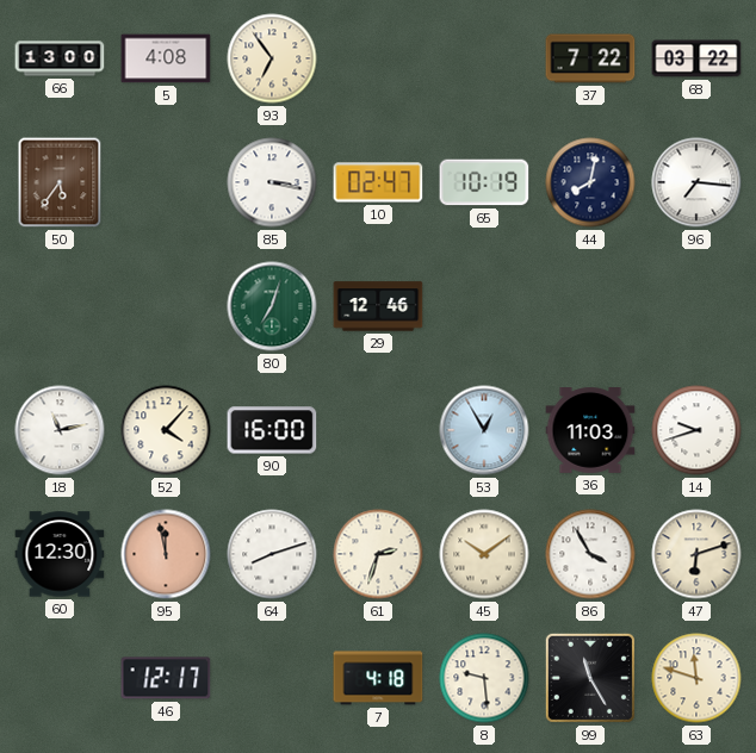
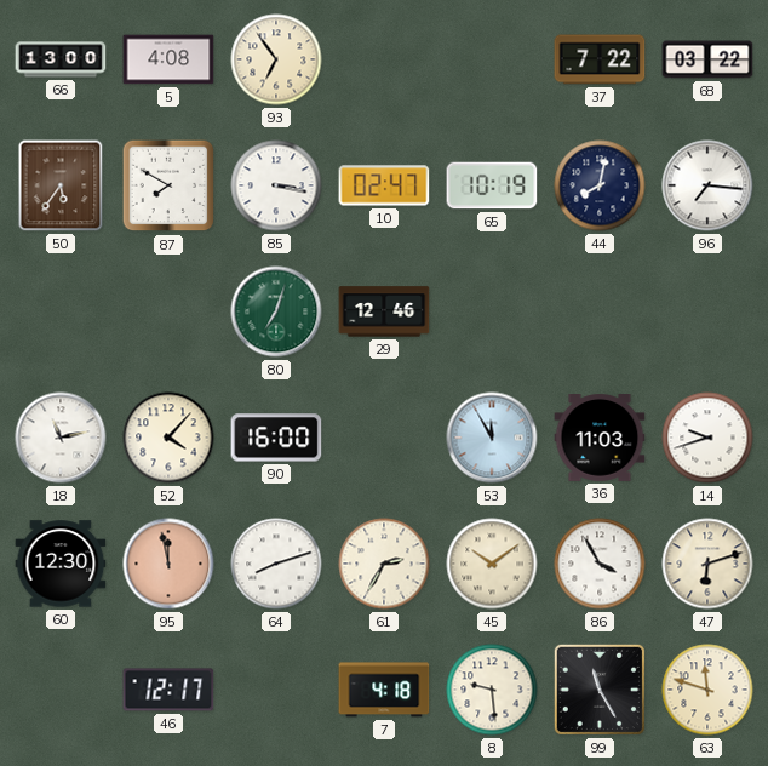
87: none -> 7:50 (168, 185)
53: 12:55 -> 11:55 (492, 438)
61: 2:33 -> 2:35 (384, 564)
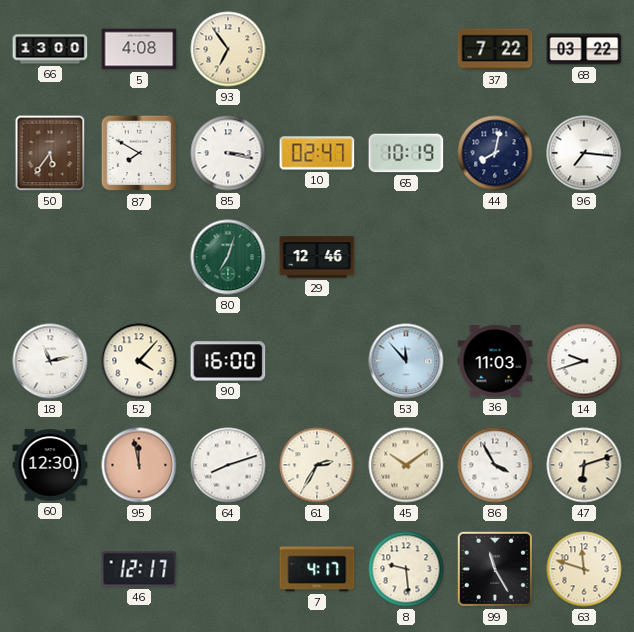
53: 11:55 -> 11:53 (406, 361)
7: 4:18 -> 4:17 (317, 569)
